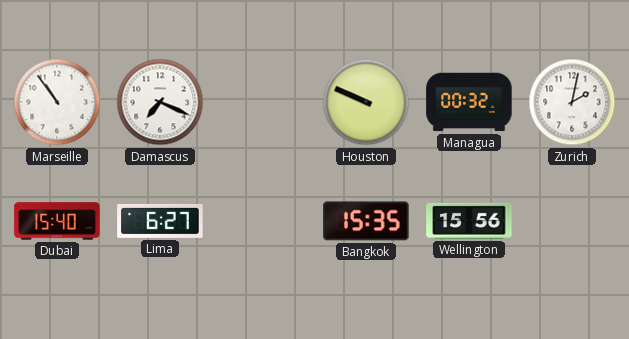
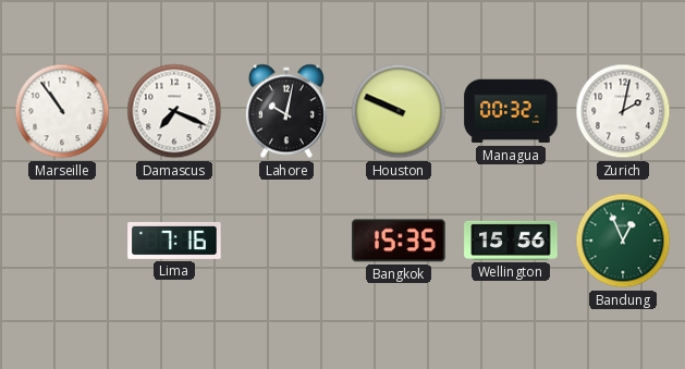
Lahore: none -> 10:02 (286, 111)
Dubai: 15:40 -> none (57, 221)
Lima: 6:27 -> 7:16 (174, 241)
Bandung: none -> 12:56 (623, 241)
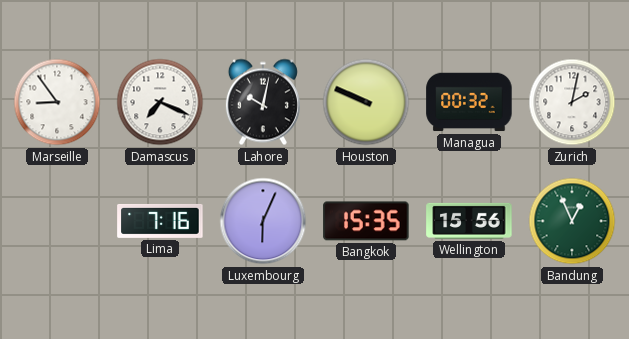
Marseille: 10:54 -> 8:54 (57, 102)
Luxembourg: none -> 6:04 (263, 221)
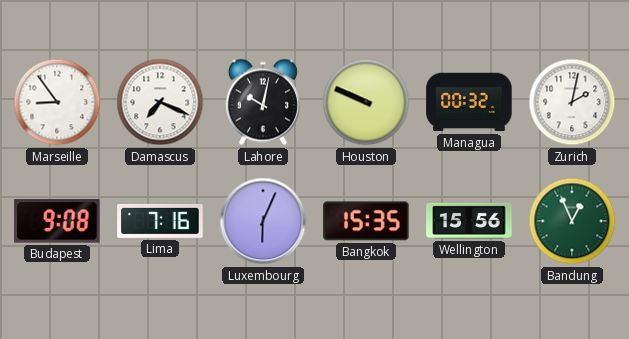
Budapest: none -> 9:08 (57, 221)
